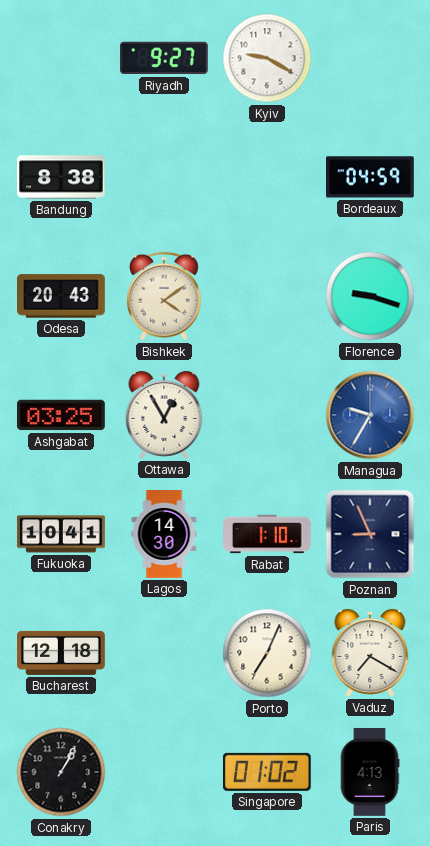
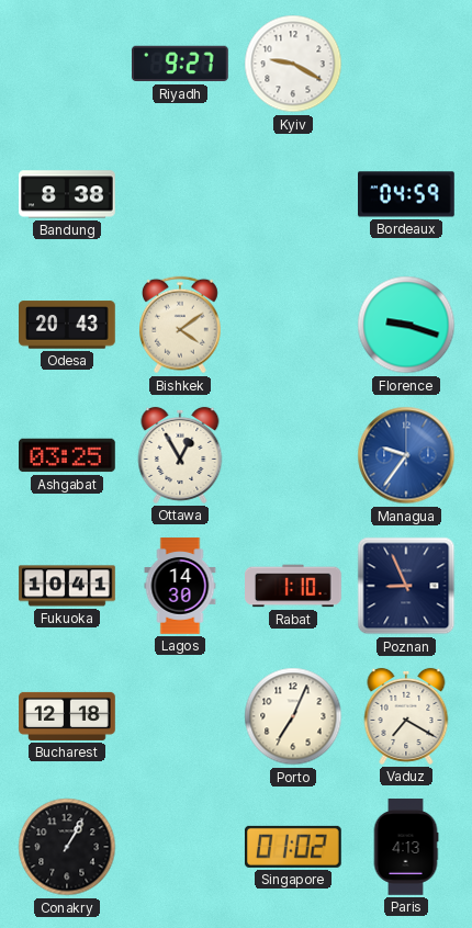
Managua: 9:35 -> 9:36 (406, 455)
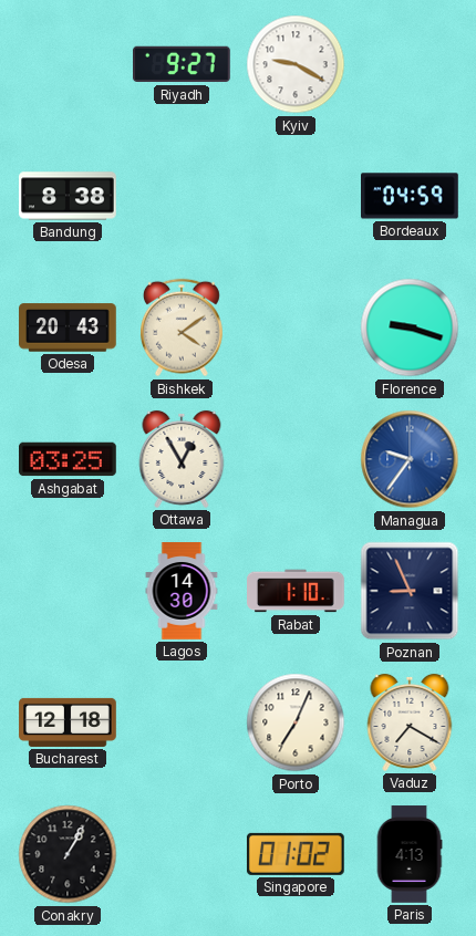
Fukuoka: 10:41 -> none (67, 586)
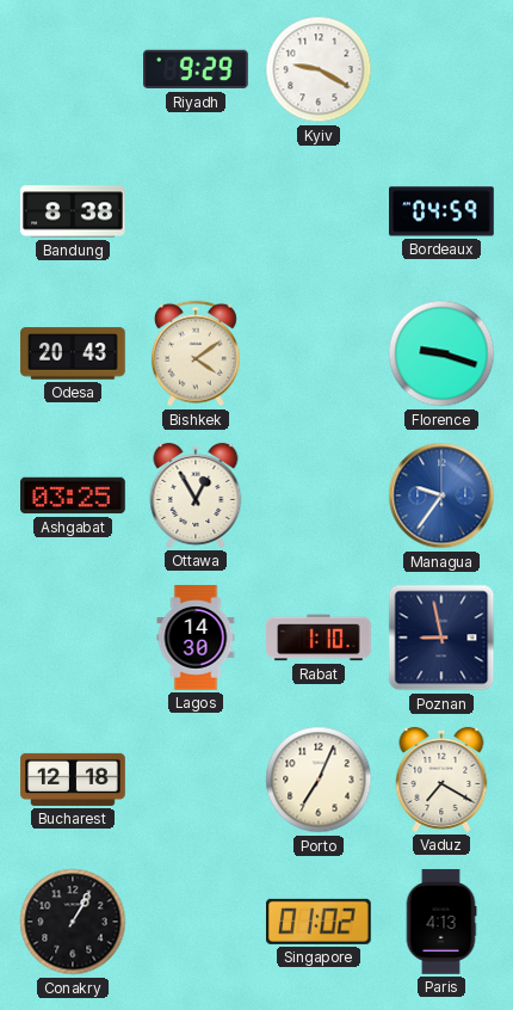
Riyadh: 9:27 -> 9:29 (197, 69)
Poznan: 8:56 -> 8:58 (441, 638)
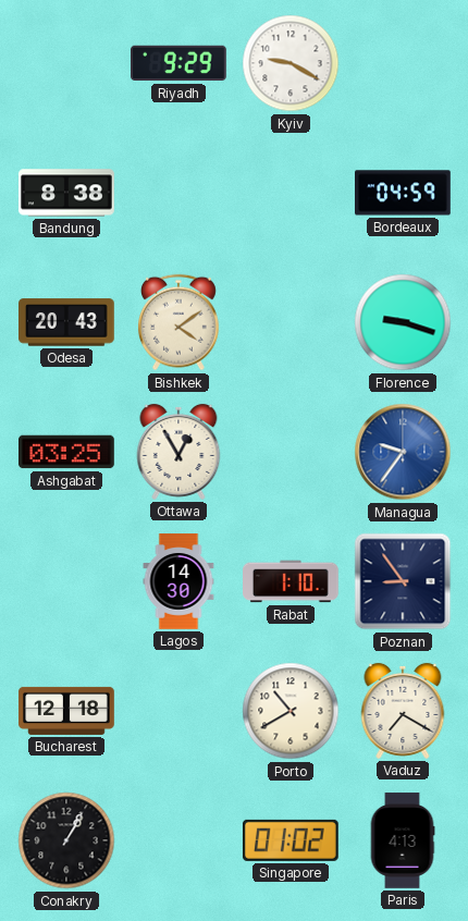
Poznan: 8:58 -> 8:54 (403, 581)
Porto: 7:04 -> 10:40 (291, 711)
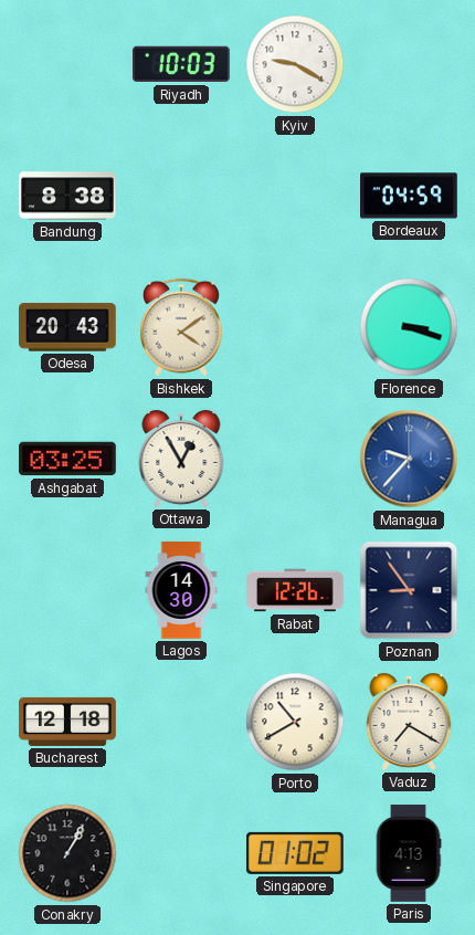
Riyadh: 9:29 -> 10:03 (182, 64)
Florence: 9:18 -> 3:18 (409, 327)
Managua: 9:36 -> 9:37 (409, 459)
Rabat: 1:10 -> 12:26 (296, 590)
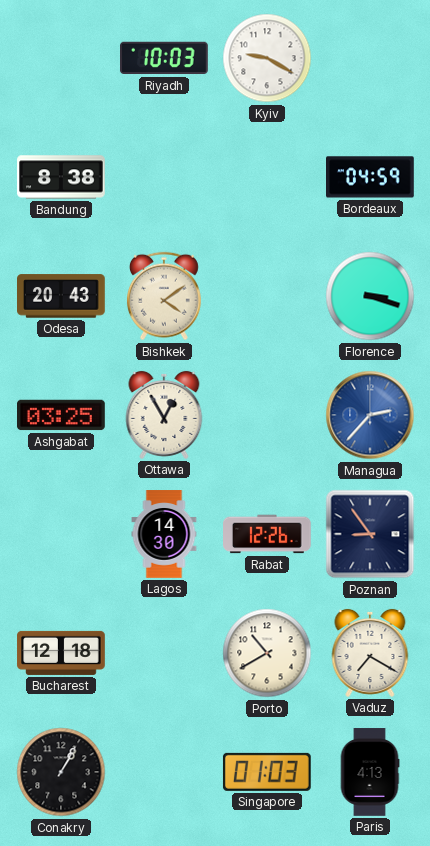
Managua: 9:37 -> 2:37 (370, 415)
Singapore: 01:02 -> 01:03 (267, 772)
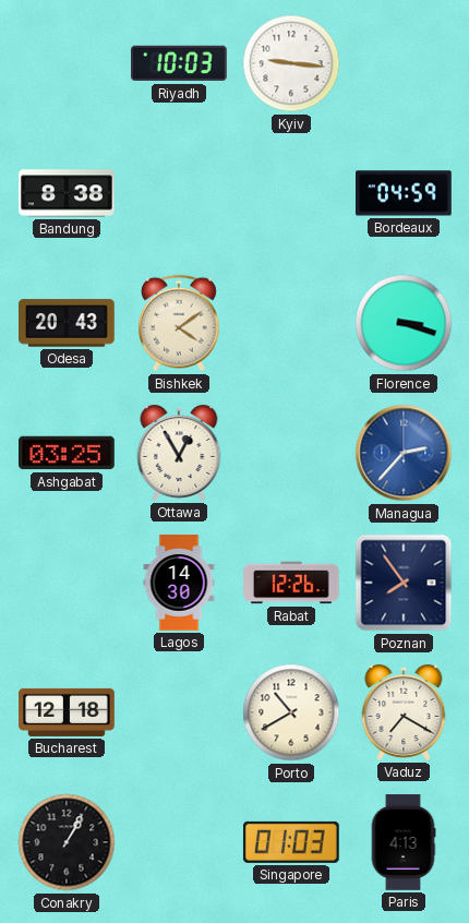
Kyiv: 9:20 -> 9:16 (291, 63)
Poznan: 8:54 -> 7:54 (404, 583)
